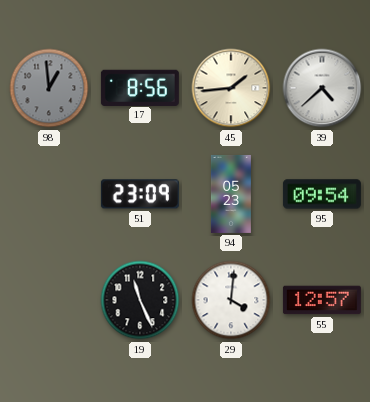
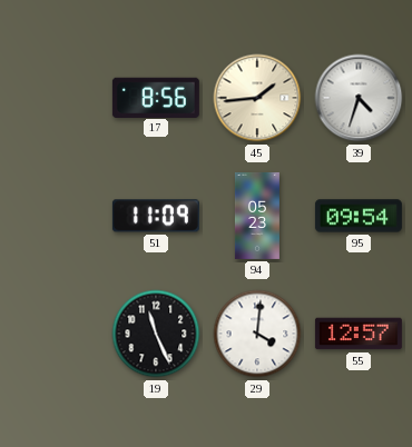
98: 12:59 -> none (49, 88)
39: 4:38 -> 4:33 (359, 98)
51: 23:09 -> 11:09 (156, 216)
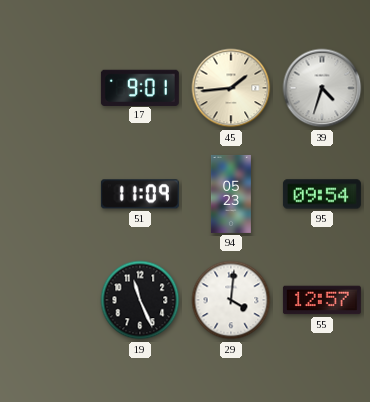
17: 8:56 -> 9:01 (140, 87)
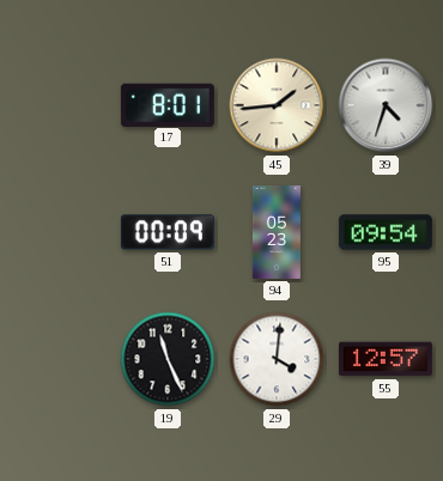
17: 9:01 -> 8:01 (168, 104)
51: 11:09 -> 00:09 (168, 232)
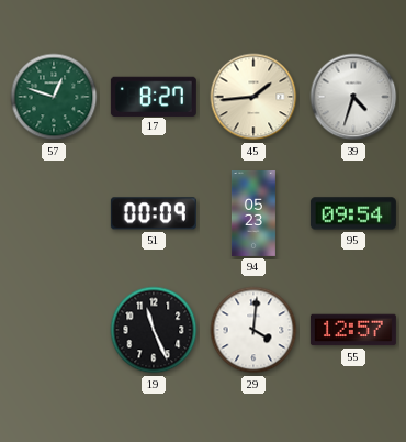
57: none -> 12:48 (54, 97)
17: 8:01 -> 8:27 (154, 96)
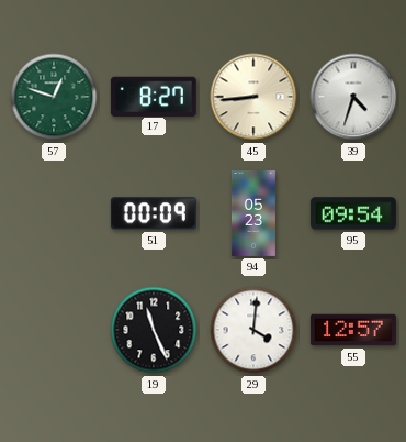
45: 1:44 -> 8:44 (253, 97)
